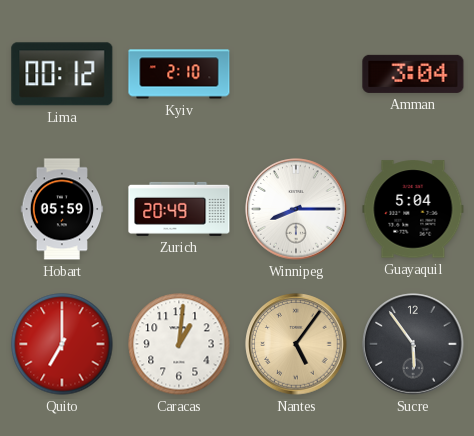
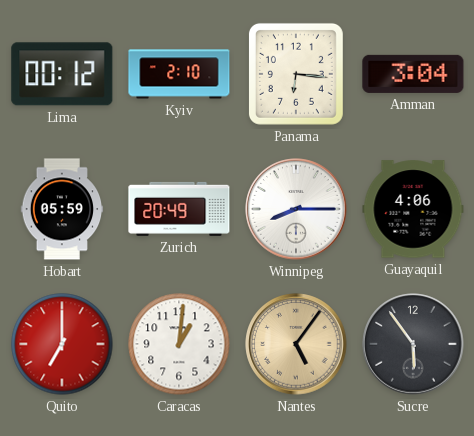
Panama: none -> 6:16 (296, 74)
Guayaquil: 5:04 -> 4:06 (413, 209)
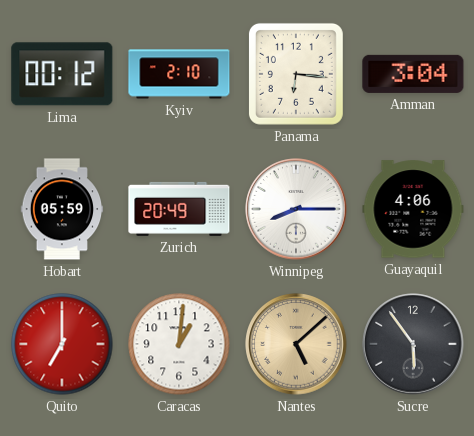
Nantes: 5:06 -> 5:08 (296, 344)
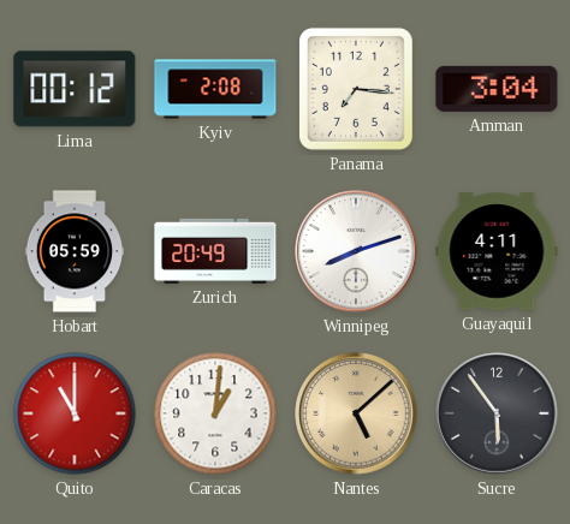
Kyiv: 2:10 -> 2:08 (215, 89)
Panama: 6:16 -> 7:16 (356, 89)
Winnipeg: 8:15 -> 8:12 (356, 251)
Guayaquil: 4:06 -> 4:11 (497, 251)
Quito: 7:00 -> 11:00 (75, 413)
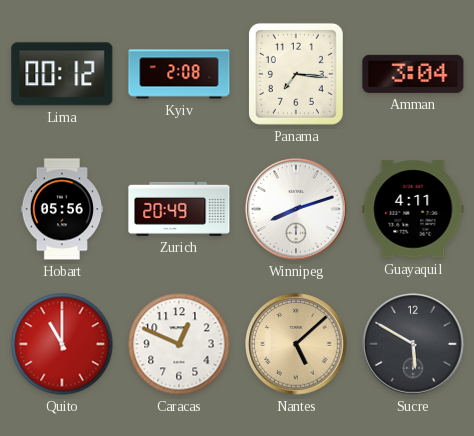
Hobart: 05:59 -> 05:56 (62, 209)
Caracas: 1:01 -> 12:49 (179, 344)
Sucre: 5:54 -> 5:50 (413, 344)
